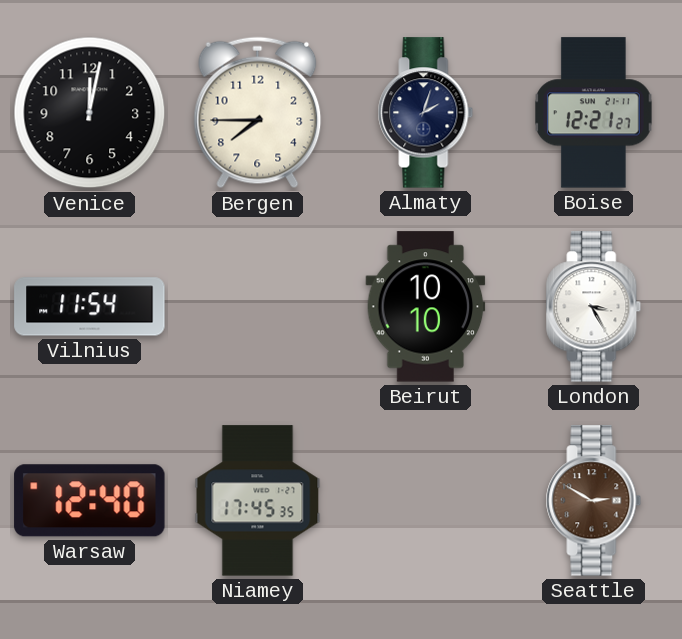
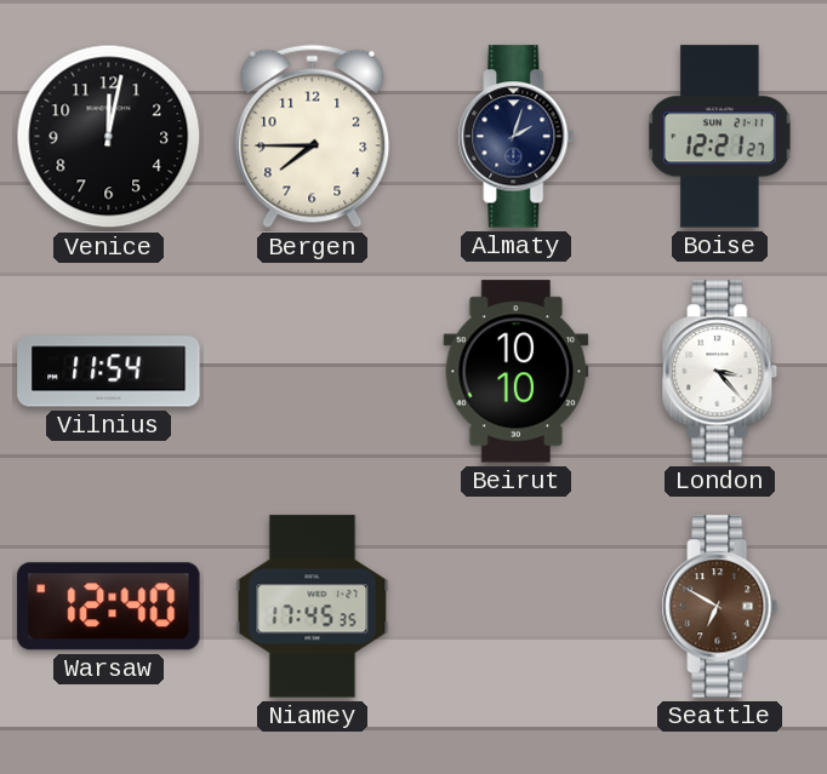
London: 3:25 -> 3:23 (720, 372)
Seattle: 2:50 -> 6:50 (720, 607)
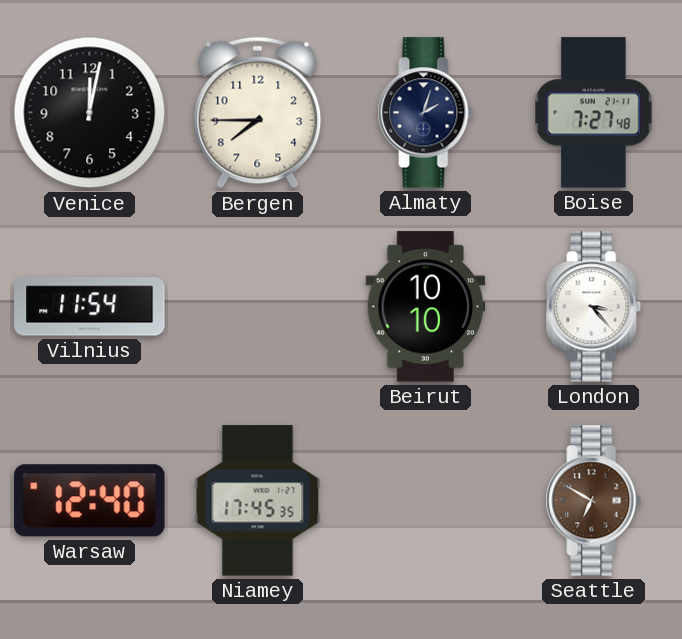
Boise: 12:21 -> 7:27 (594, 113)
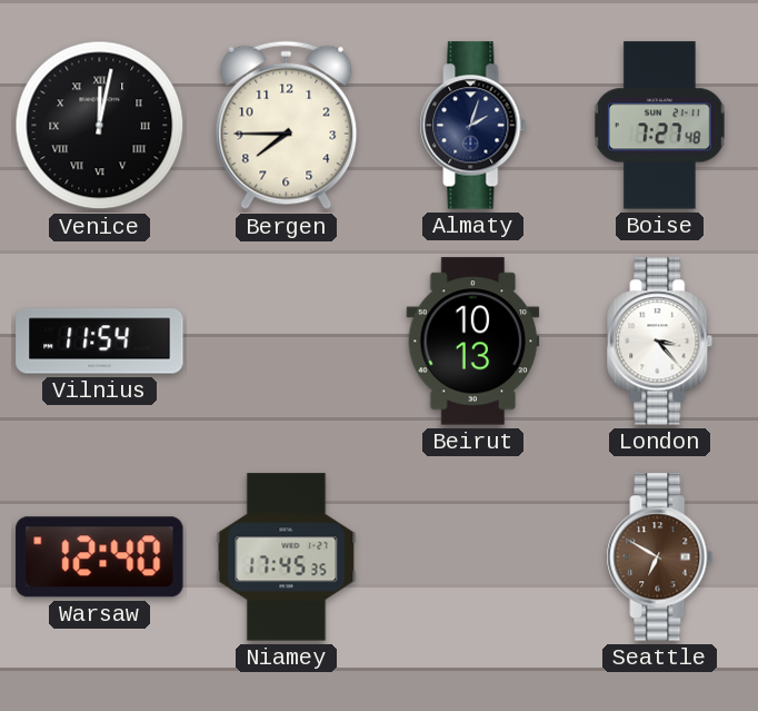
Venice numerals: Arabic -> Roman (100, 126)
Beirut: 10:10 -> 10:13 (473, 342)
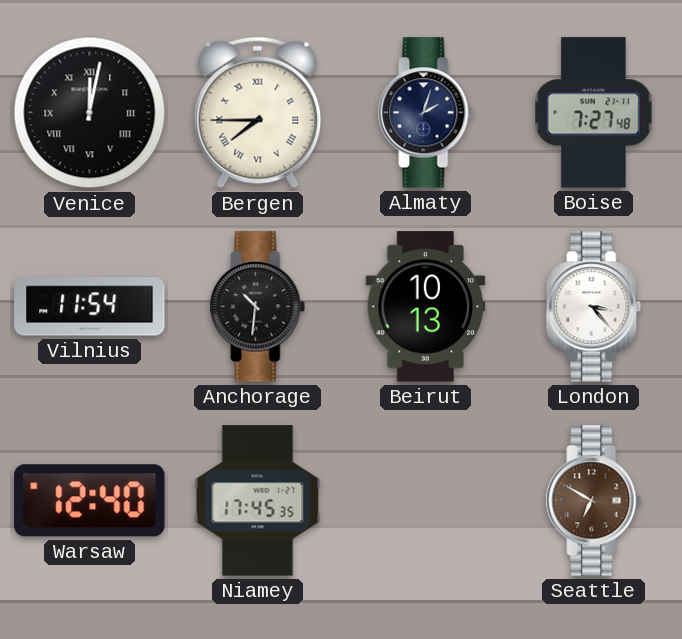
Bergen numerals: Arabic -> Roman (258, 113)
Anchorage: none -> 10:31 (258, 307)
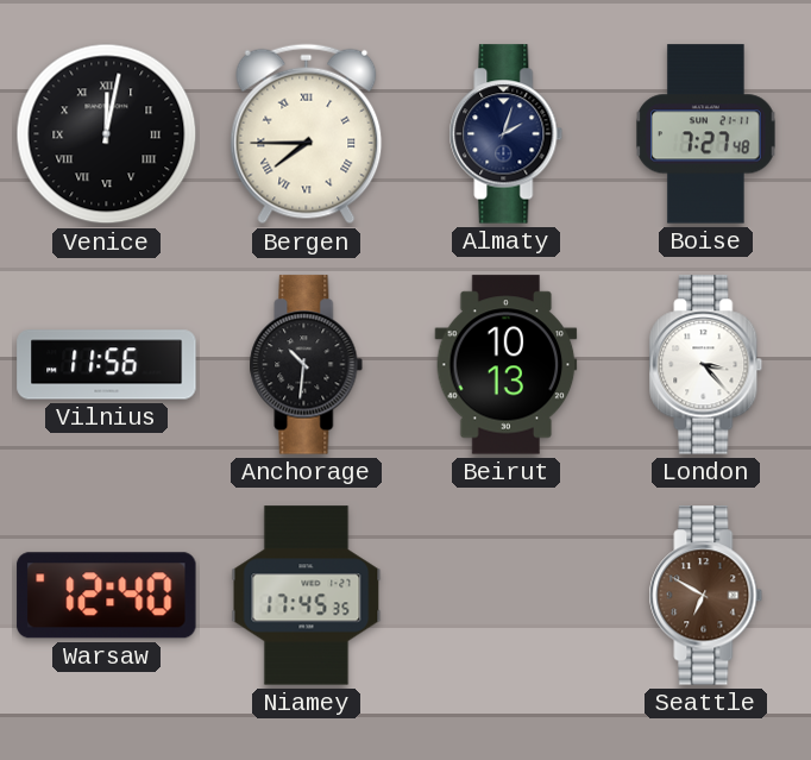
Vilnius: 11:54 -> 11:56 (107, 365)
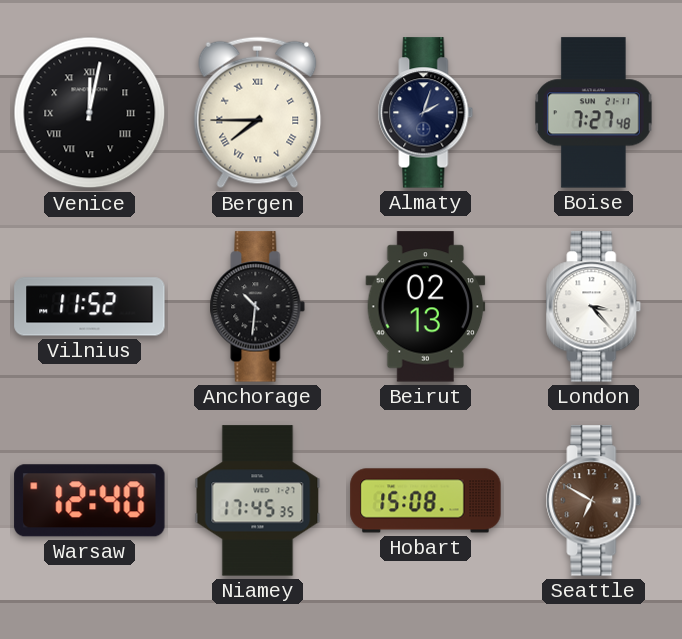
Vilnius: 11:56 -> 11:52 (90, 307)
Beirut: 10:13 -> 02:13 (426, 307)
Hobart: none -> 15:08 (426, 501)
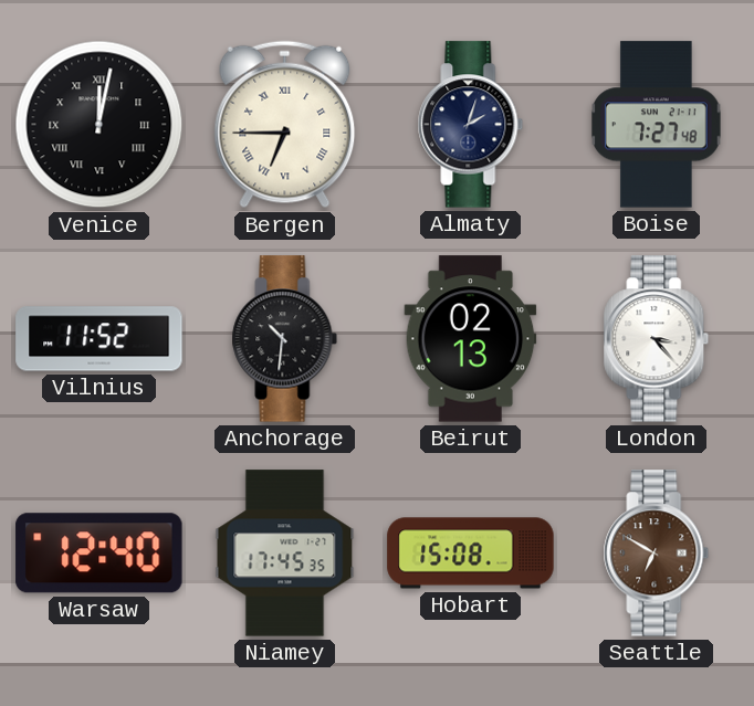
Bergen: 7:45 -> 6:45 (285, 125)
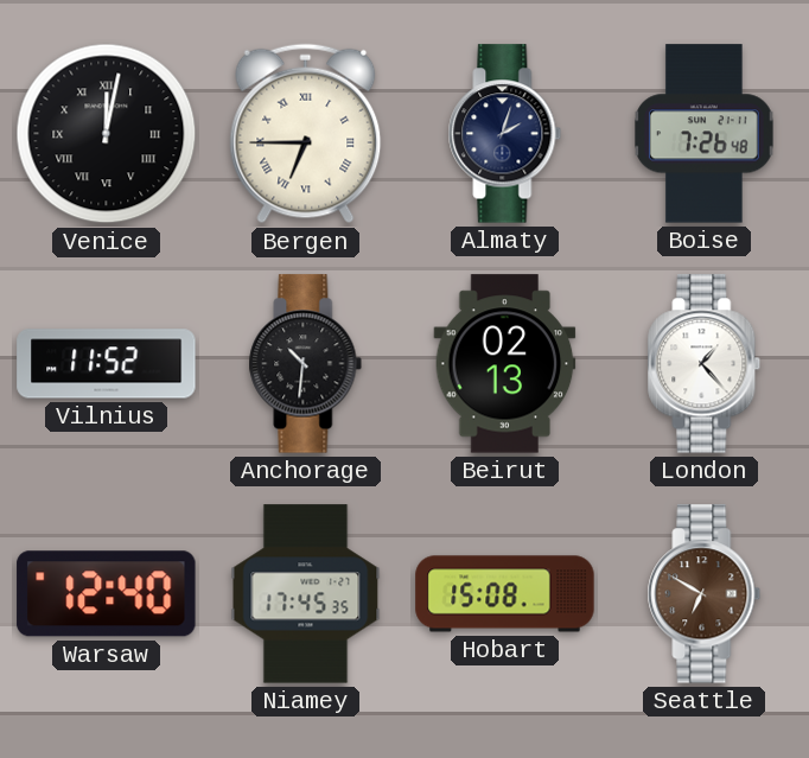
Boise: 7:27 -> 7:26 (705, 134)
London: 3:23 -> 1:23 (705, 364)
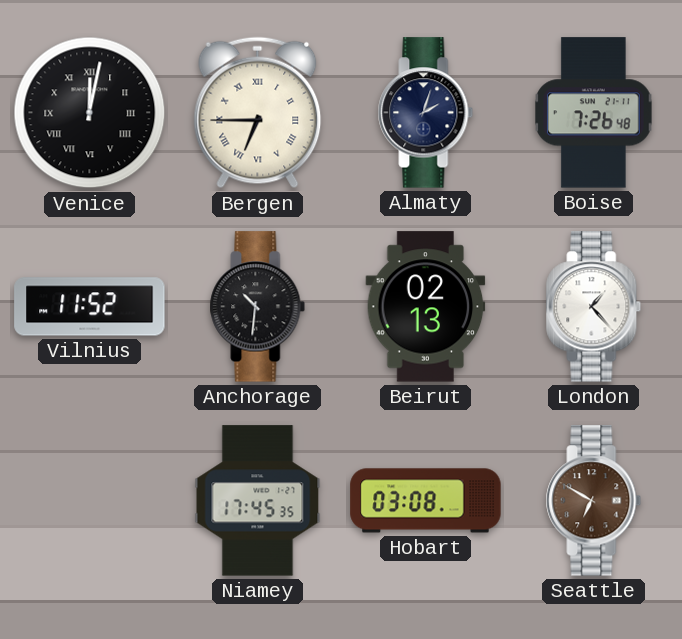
Warsaw: 12:40 -> none (107, 594)
Hobart: 15:08 -> 03:08 (426, 501)
